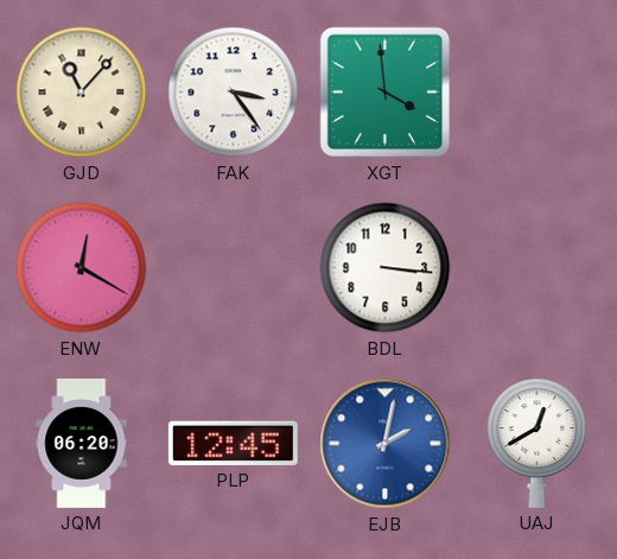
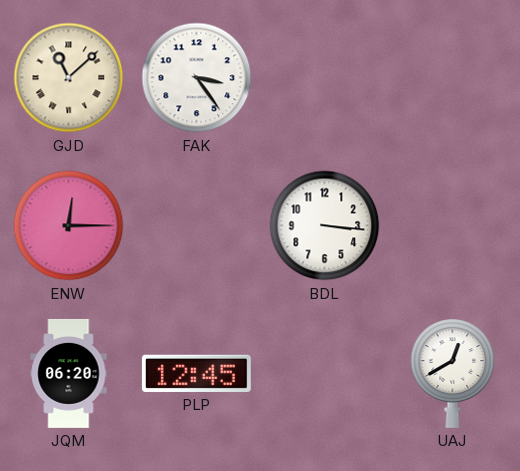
GJD: 11:07 -> 11:08 (69, 78)
XGT: 3:59 -> none (386, 93)
ENW: 12:20 -> 12:15 (69, 226)
EJB: 2:02 -> none (386, 444)
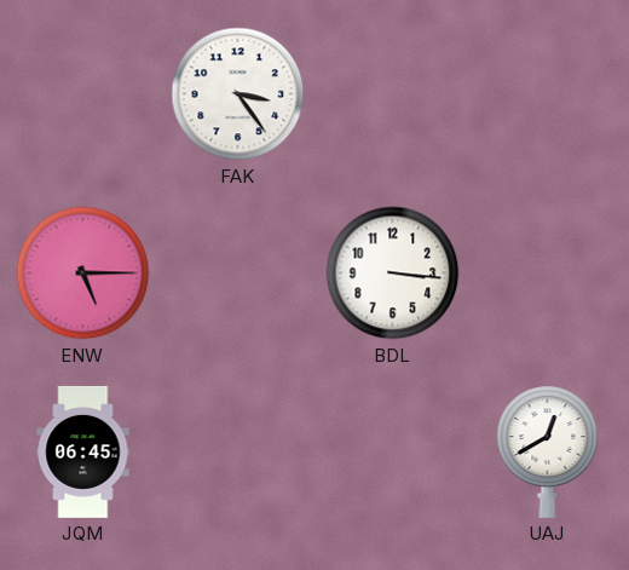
GJD: 11:08 -> none (69, 78)
ENW: 12:15 -> 5:15 (83, 274)
JQM: 06:20 -> 06:45 (83, 451)
PLP: 12:45 -> none (196, 373)
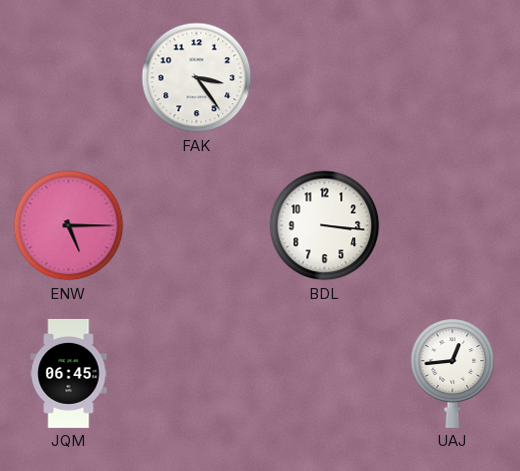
UAJ: 12:40 -> 12:44 (453, 373)
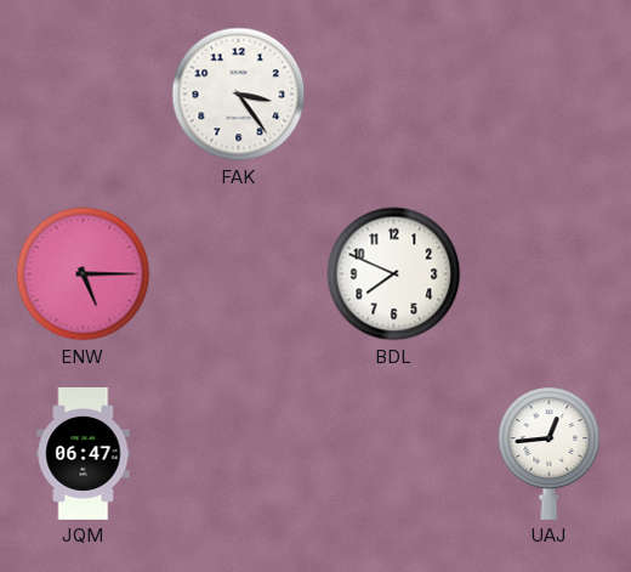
BDL: 3:16 -> 7:49 (394, 274)
JQM: 06:45 -> 06:47 (84, 453)
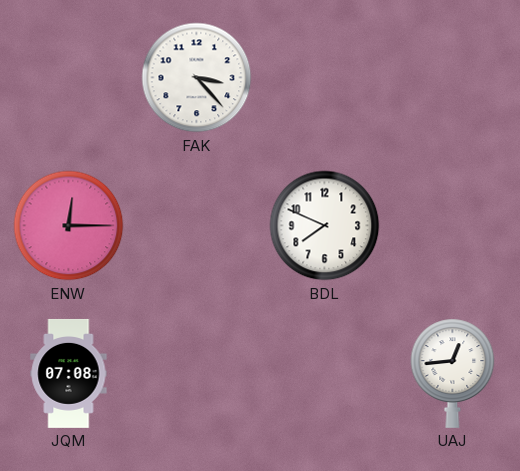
FAK: 3:24 -> 3:23 (197, 78)
ENW: 5:15 -> 12:15 (69, 226)
JQM: 06:47 -> 07:08 (69, 373)
